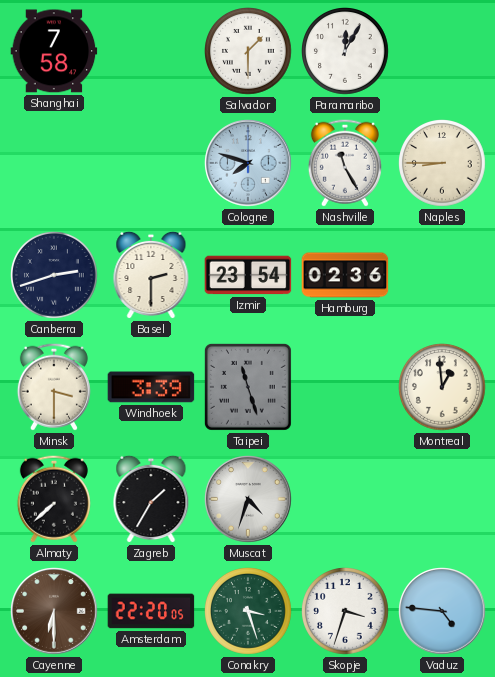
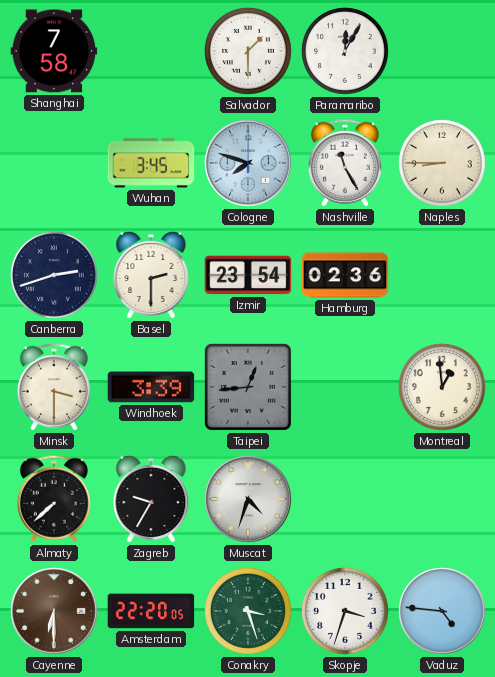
Wuhan: none -> 3:45 (151, 163)
Taipei: 11:27 -> 12:44 (248, 387)
Zagreb: 1:35 -> 9:35 (151, 499)
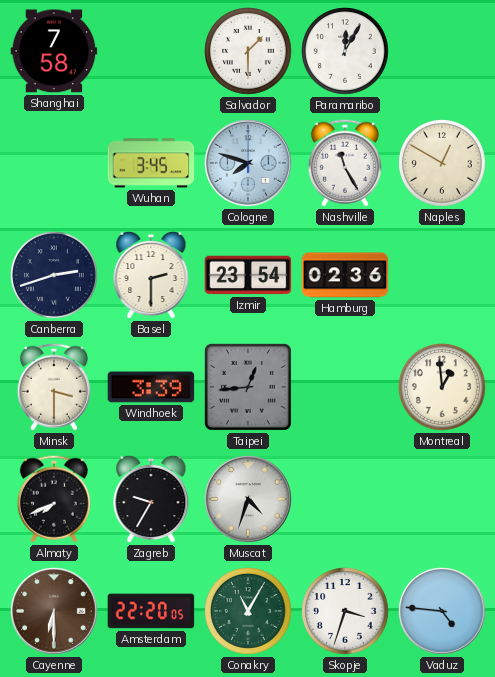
Naples: 8:45 -> 12:50 (443, 164)
Almaty: 7:38 -> 7:41 (54, 499)
Conakry: 3:27 -> 11:05 (249, 612)
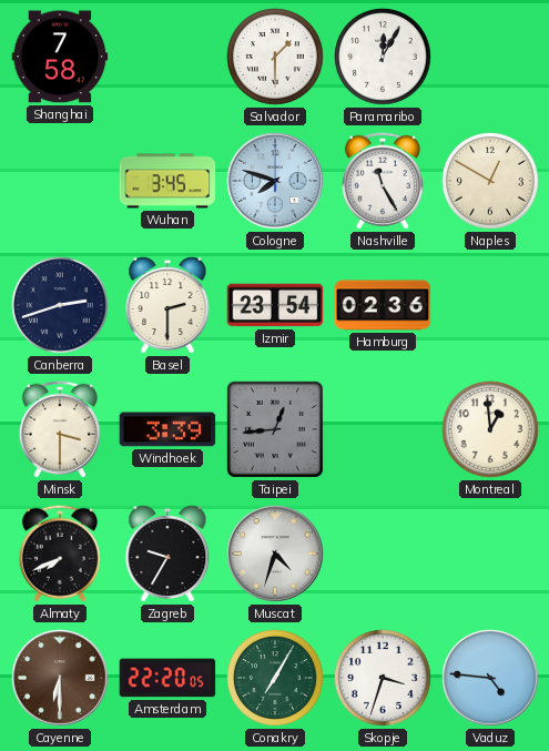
Conakry: 11:05 -> 7:05 (276, 679)
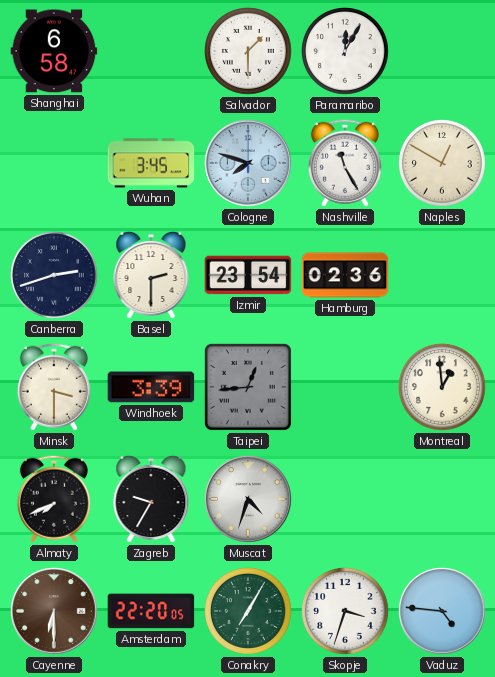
Shanghai: 7:58 -> 6:58 (54, 51)
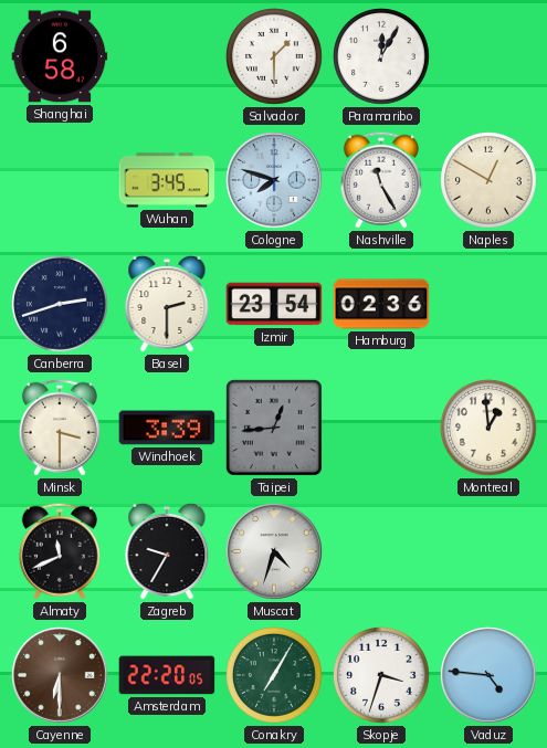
Almaty: 7:41 -> 11:41 (60, 551)
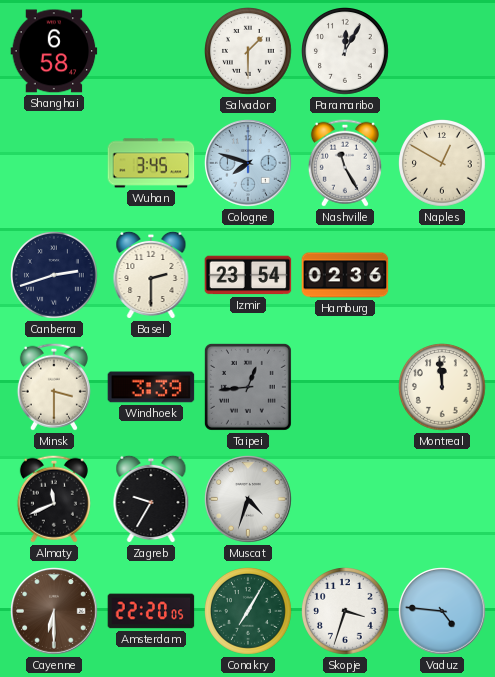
Montreal: 12:59 -> 11:59 (443, 388)
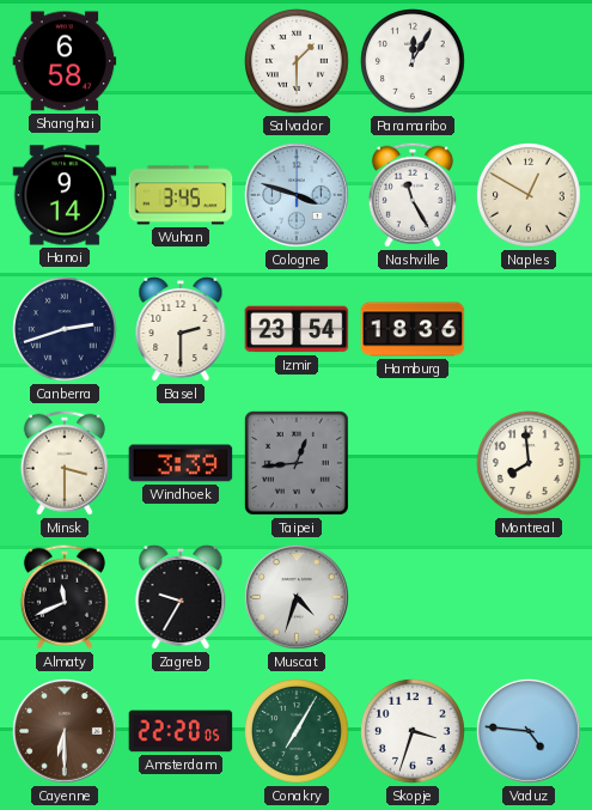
Hanoi: none -> 9:14 (65, 195)
Cologne: 7:48 -> 3:48 (297, 195)
Hamburg: 02:36 -> 18:36 (413, 329)
Montreal: 11:59 -> 7:59 (530, 464)
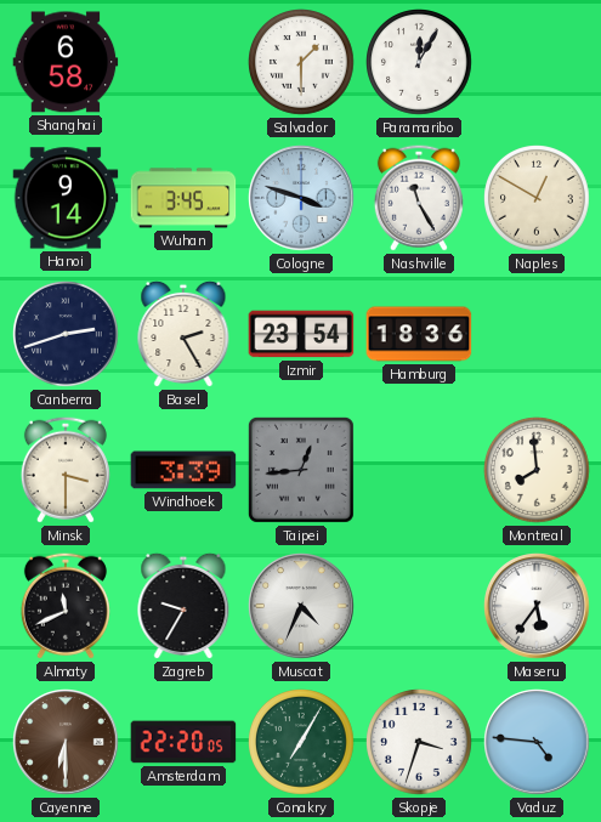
Basel: 2:30 -> 2:25 (183, 334)
Muscat: 4:33 -> 4:34 (301, 606)
Maseru: none -> 5:36 (537, 606)
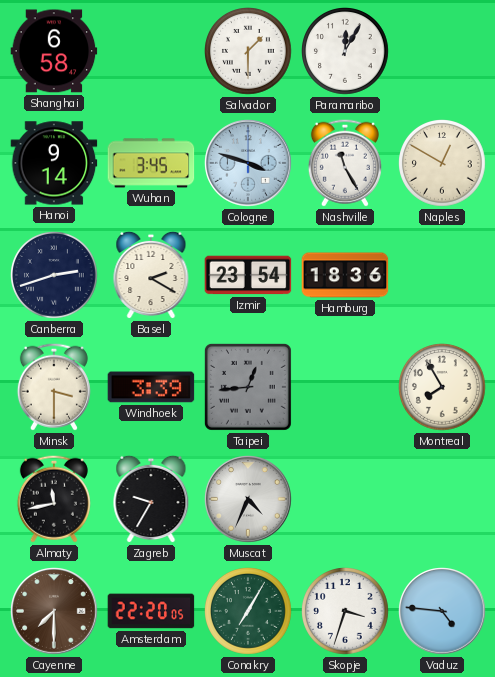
Basel: 2:25 -> 2:20 (151, 275)
Montreal: 7:59 -> 7:55 (443, 388)
Almaty: 11:41 -> 11:43 (54, 499)
Maseru: 5:36 -> none (537, 606)
Cayenne: 6:30 -> 7:30 (54, 611)
